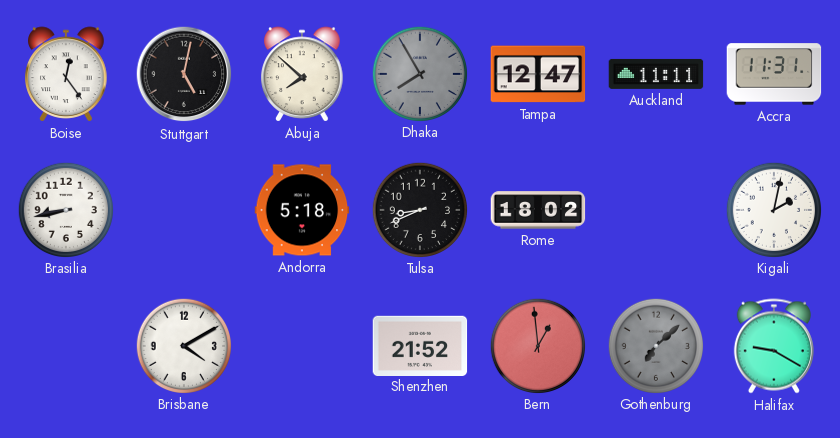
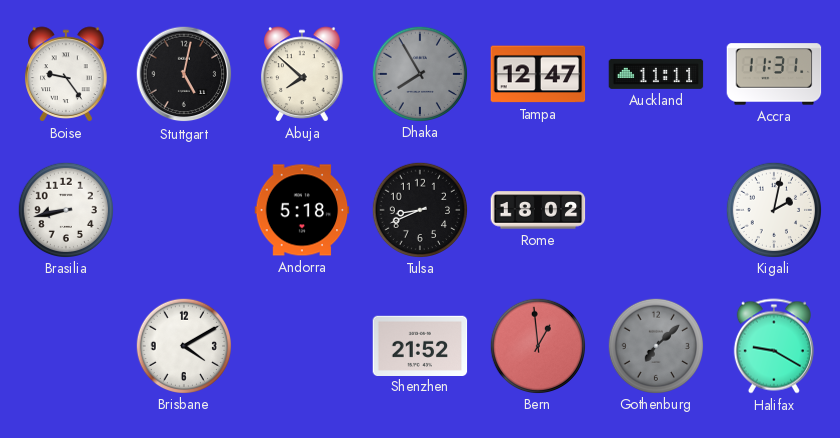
Boise: 12:24 -> 9:24 (66, 74)
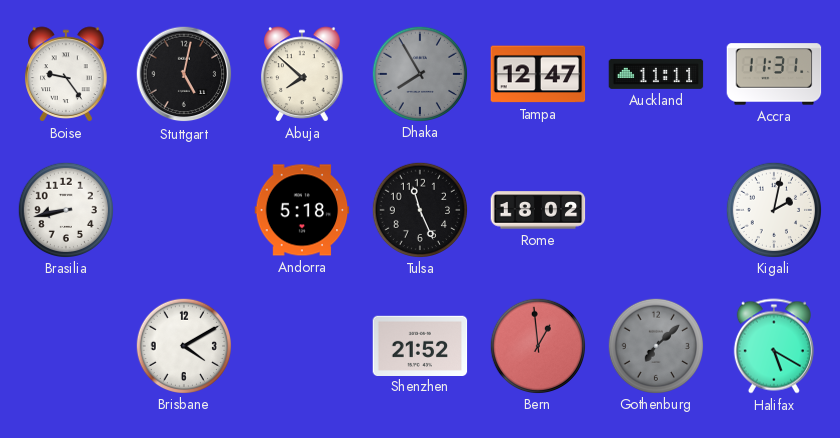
Tulsa: 8:41 -> 11:26 (419, 209)
Halifax: 9:20 -> 5:20 (774, 346)
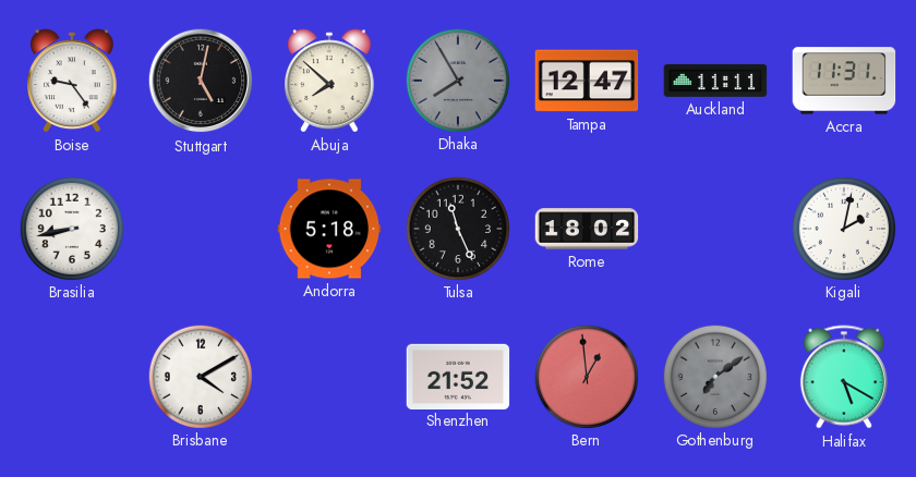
Gothenburg: 7:08 -> 7:09 (714, 376)
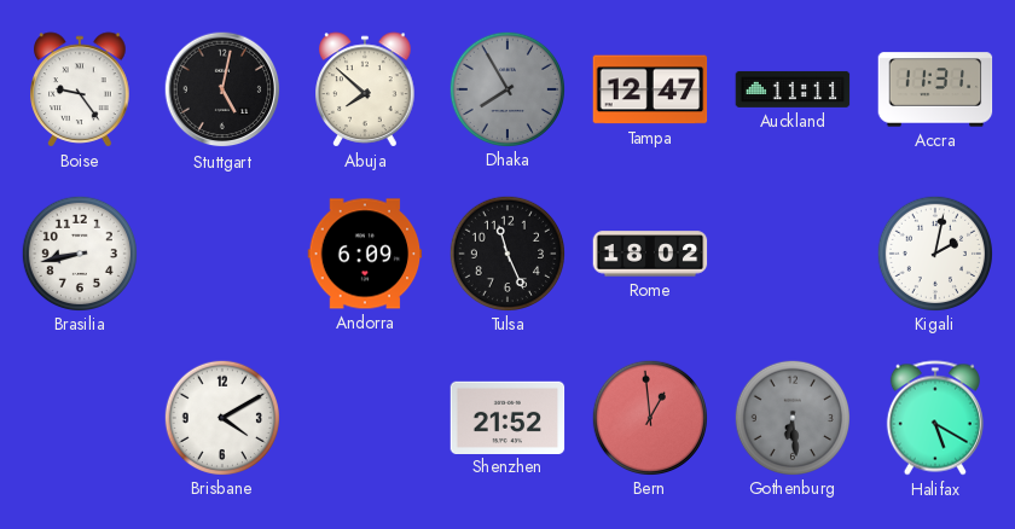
Andorra: 5:18 -> 6:09 (365, 254)
Gothenburg: 7:09 -> 6:29 (791, 417)
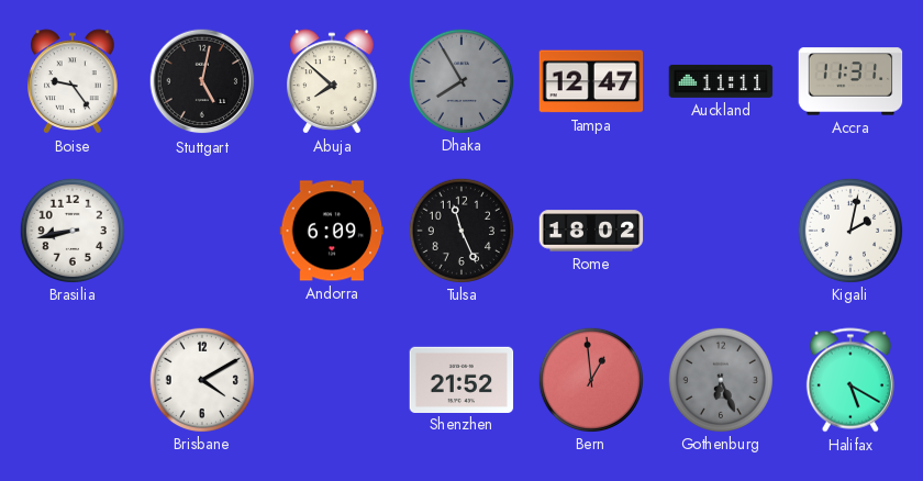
Gothenburg: 6:29 -> 6:26 (720, 379)
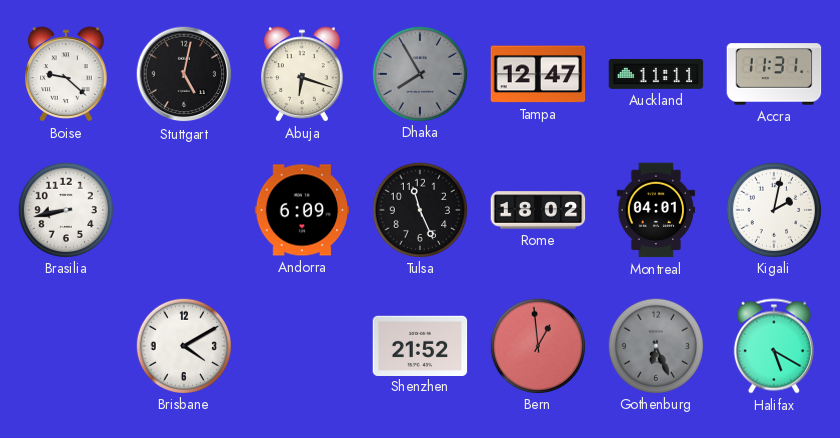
Boise: 9:24 -> 9:22 (66, 74)
Abuja: 7:52 -> 6:18 (302, 74)
Montreal: none -> 04:01 (656, 210)
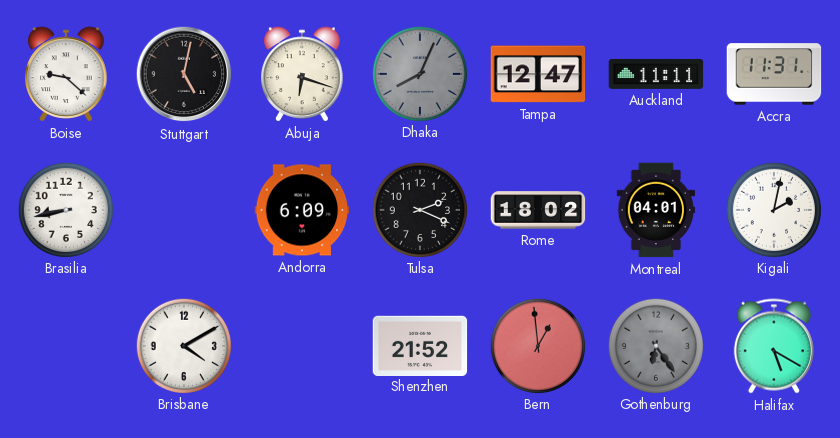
Dhaka: 7:55 -> 8:04 (419, 73)
Tulsa: 11:26 -> 2:19 (419, 209)
Gothenburg: 6:26 -> 6:24 (655, 345)
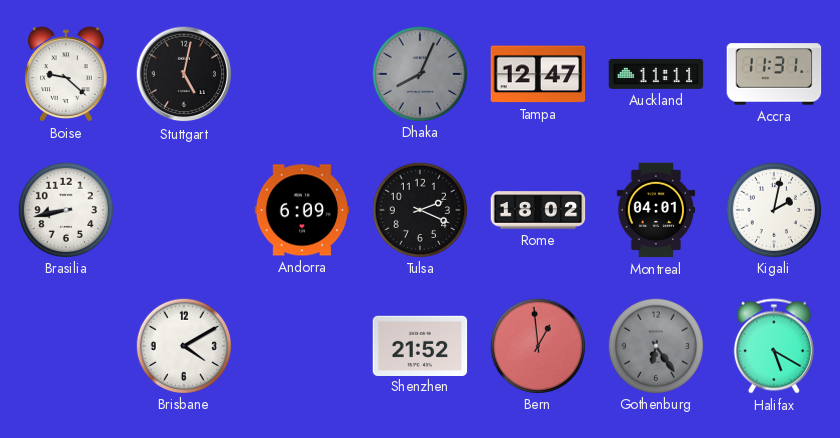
Abuja: 6:18 -> none (302, 74)
